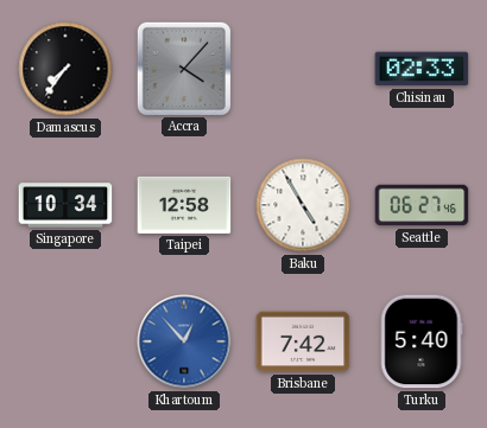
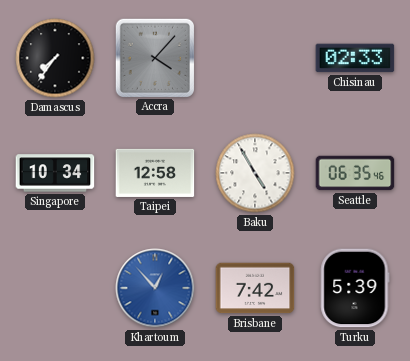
Seattle: 06:27 -> 06:35 (355, 173)
Turku: 5:40 -> 5:39 (355, 288)
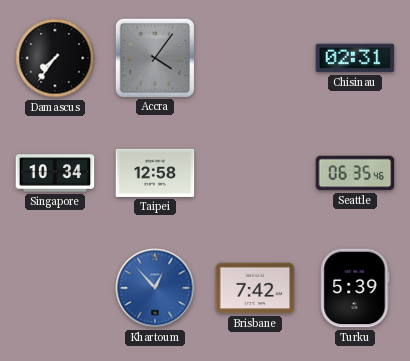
Accra: 4:07 -> 4:06 (154, 57)
Chisinau: 02:33 -> 02:31 (355, 58)
Baku: 4:55 -> none (255, 173)
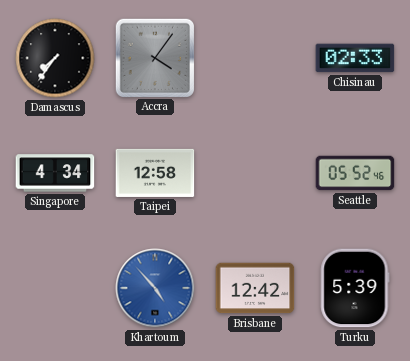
Chisinau: 02:31 -> 02:33 (355, 58)
Singapore: 10:34 -> 4:34 (55, 173)
Seattle: 06:35 -> 05:52 (355, 173)
Khartoum: 12:53 -> 4:53 (155, 288)
Brisbane: 7:42 -> 12:42 (255, 288)
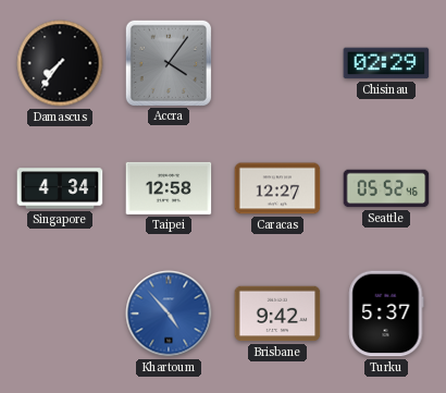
Chisinau: 02:33 -> 02:29 (386, 63)
Caracas: none -> 12:27 (277, 188)
Brisbane: 12:42 -> 9:42 (277, 314)
Turku: 5:39 -> 5:37 (386, 314)
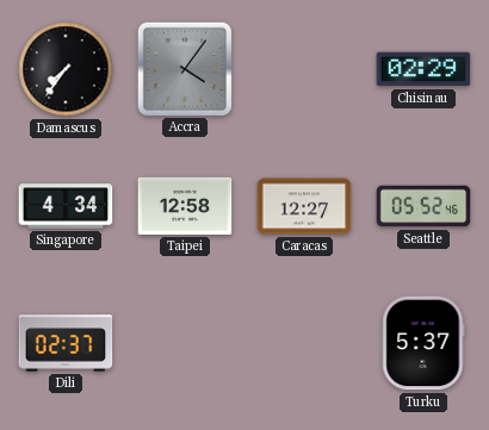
Dili: none -> 02:37 (66, 343)
Khartoum: 4:53 -> none (169, 314)
Brisbane: 9:42 -> none (277, 314)
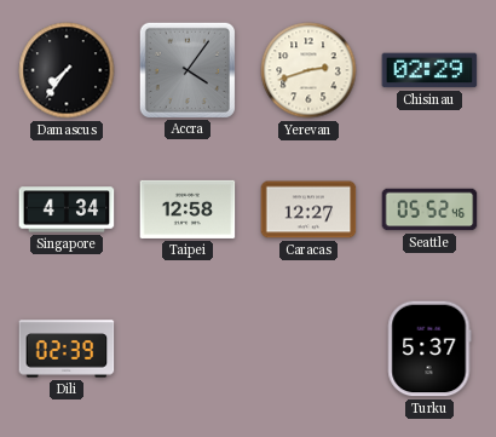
Yerevan: none -> 2:42 (308, 70)
Dili: 02:37 -> 02:39 (67, 349)
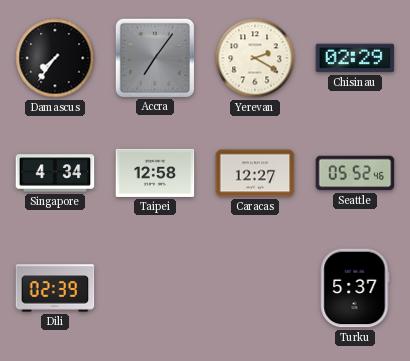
Accra: 4:06 -> 7:06 (154, 57)
Yerevan: 2:42 -> 2:20 (255, 58)
